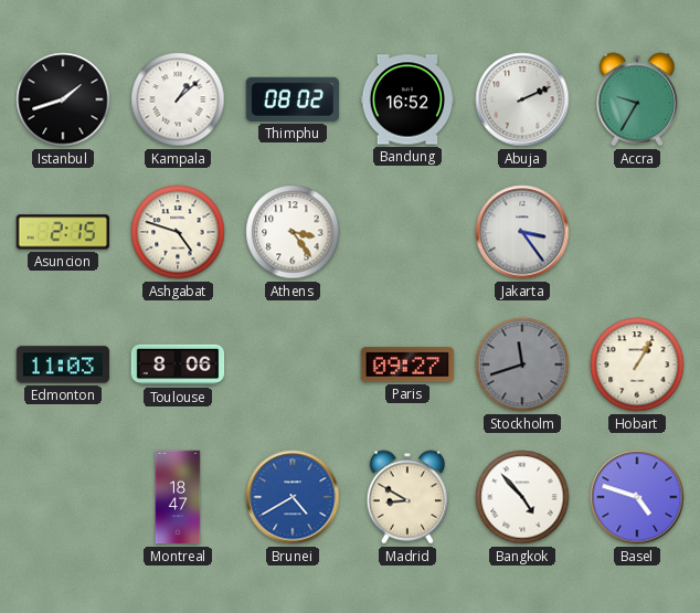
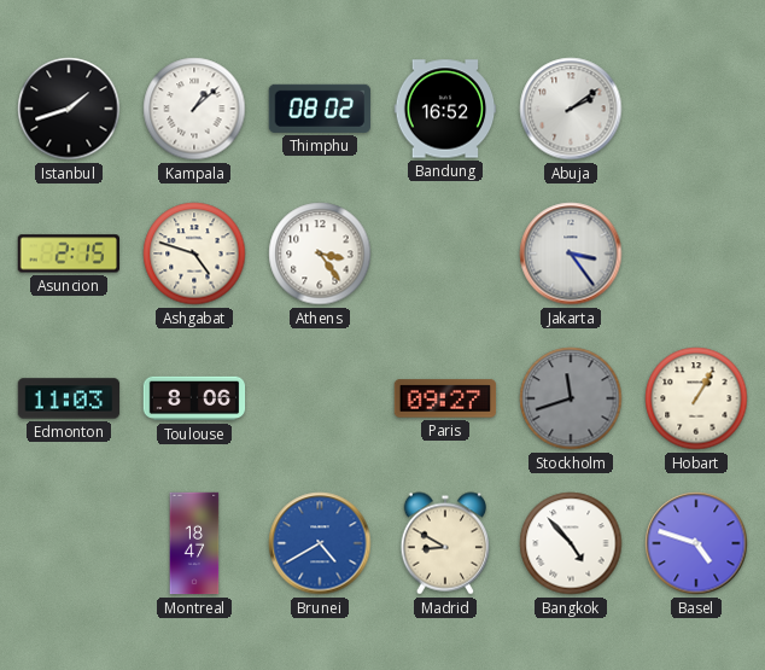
Abuja: 2:11 -> 2:09 (571, 109)
Accra: 9:35 -> none (636, 99)
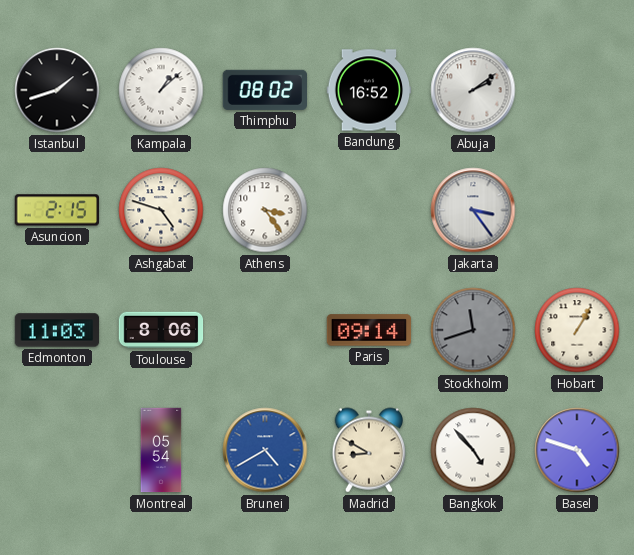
Paris: 09:27 -> 09:14 (369, 330)
Montreal: 18:47 -> 05:54 (161, 450)
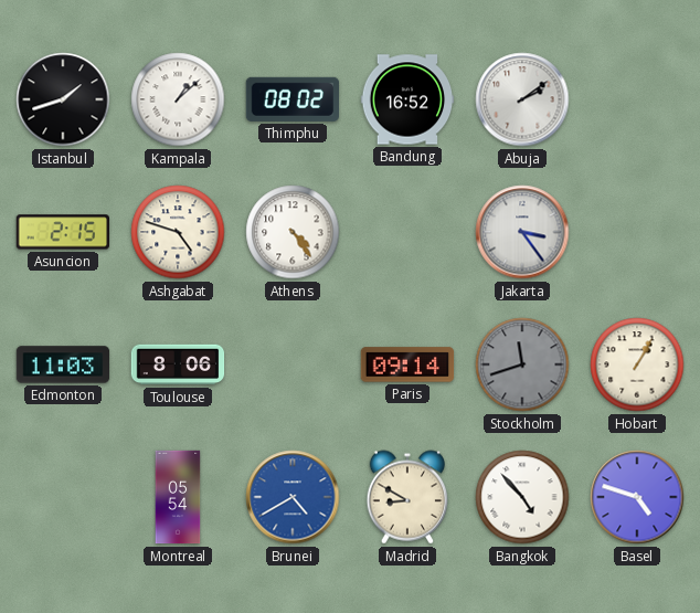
Athens: 3:24 -> 4:24 (293, 232)
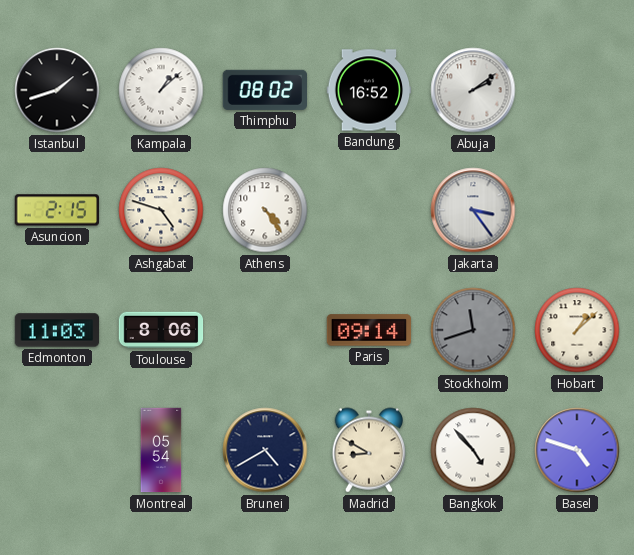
Hobart: 1:05 -> 1:08 (577, 330)
Brunei dial: blue -> navy (265, 450)
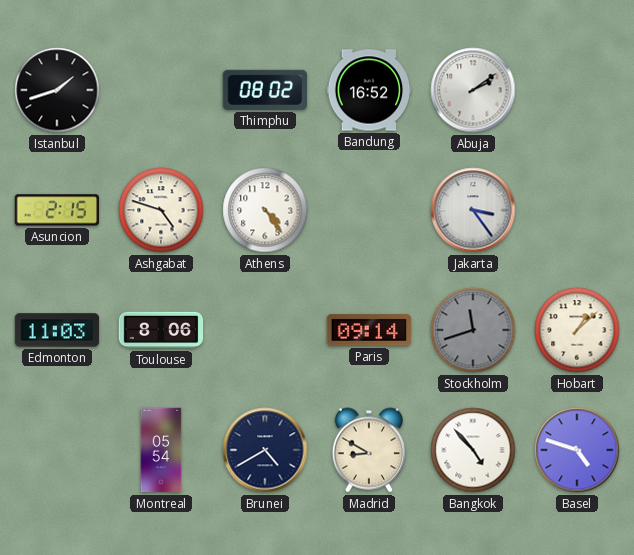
Kampala: 1:08 -> none (161, 90)
